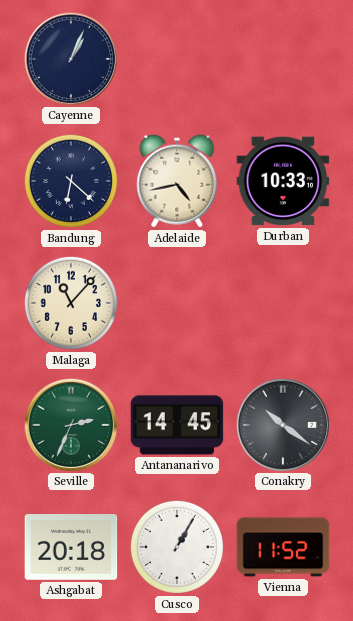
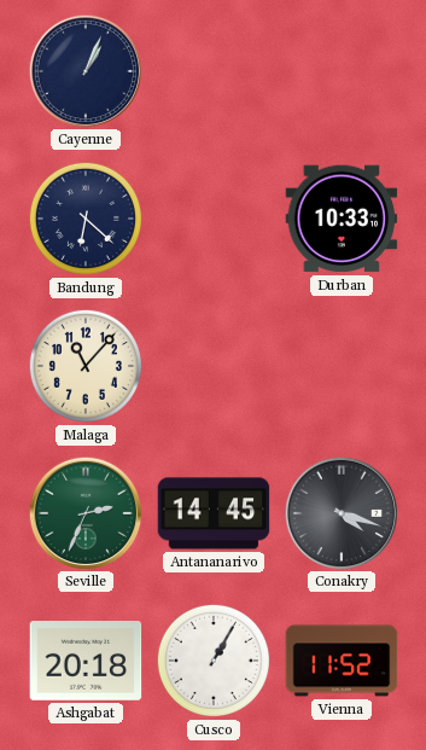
Adelaide: 4:43 -> none (177, 181)
Conakry: 10:21 -> 4:18 (340, 512)
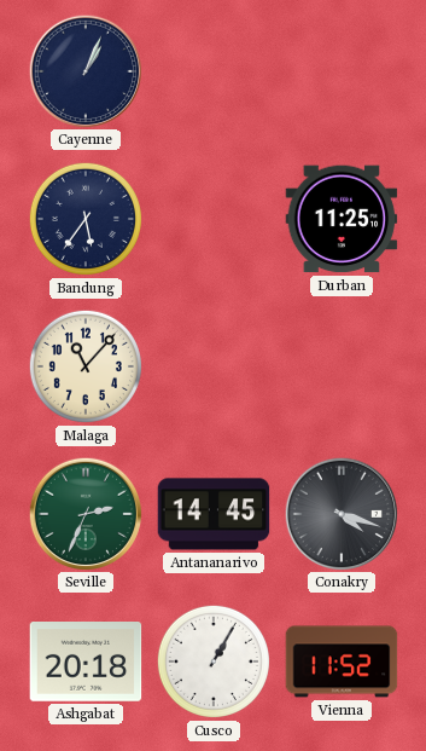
Bandung: 6:22 -> 5:36 (86, 219)
Durban: 10:33 -> 11:25 (342, 219)
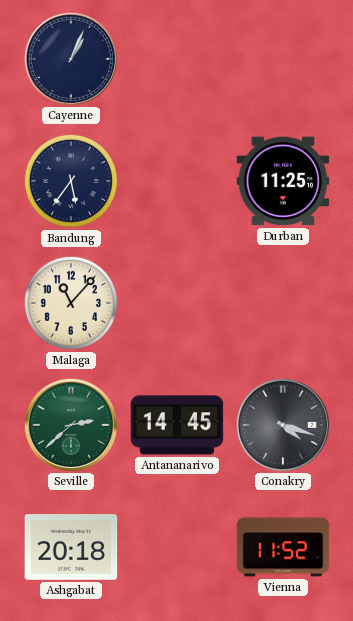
Seville: 2:34 -> 2:38 (70, 424)
Cusco: 1:05 -> none (214, 662)
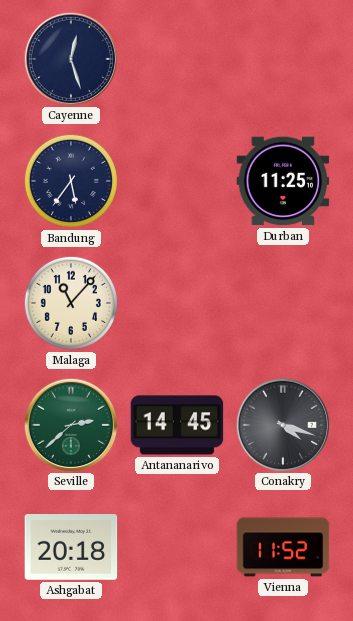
Cayenne: 1:04 -> 12:27 (70, 58)
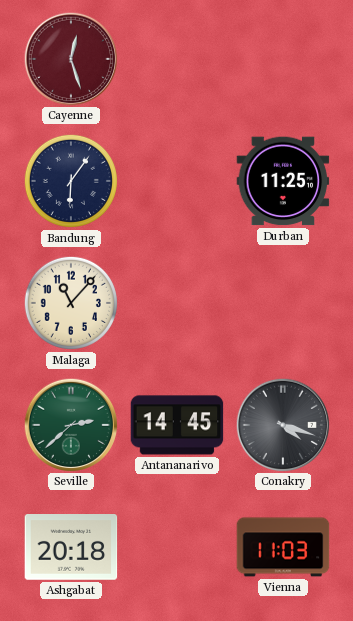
Cayenne dial: navy -> burgundy (70, 58)
Bandung: 5:36 -> 6:06 (71, 181)
Vienna: 11:52 -> 11:03 (283, 547)
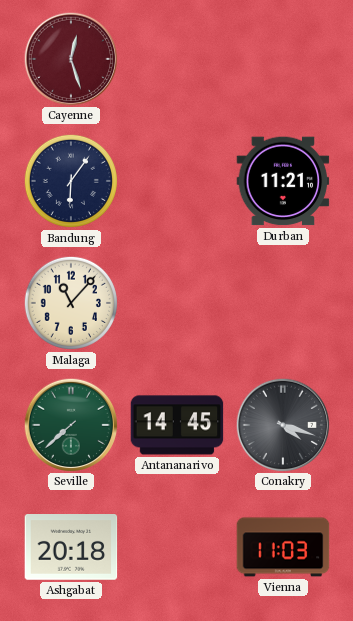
Durban: 11:25 -> 11:21 (283, 181)
Seville: 2:38 -> 7:38 (70, 424)
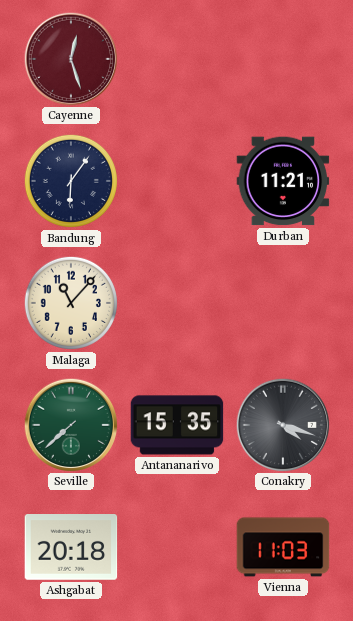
Antananarivo: 14:45 -> 15:35 (177, 425)
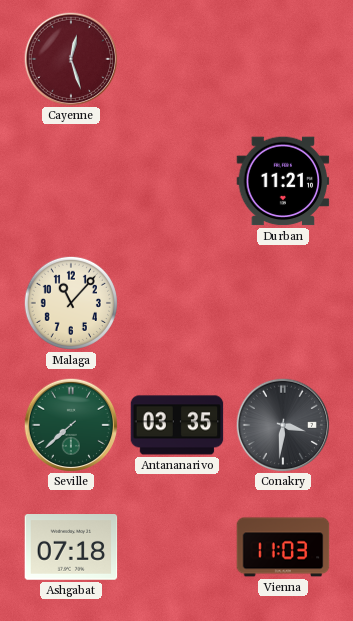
Bandung: 6:06 -> none (71, 181)
Antananarivo: 15:35 -> 03:35 (177, 425)
Conakry: 4:18 -> 3:31 (282, 424)
Ashgabat: 20:18 -> 07:18 (71, 547)
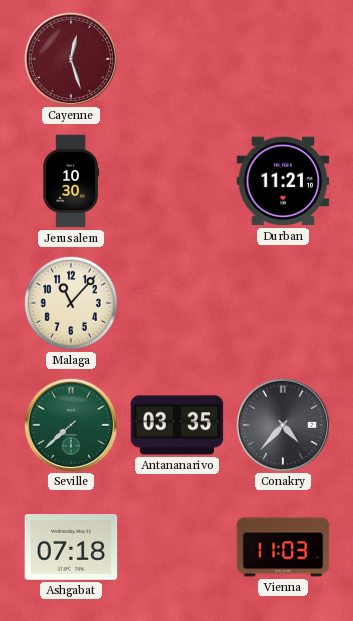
Jerusalem: none -> 10:30 (71, 181)
Conakry: 3:31 -> 4:37 (282, 424)
